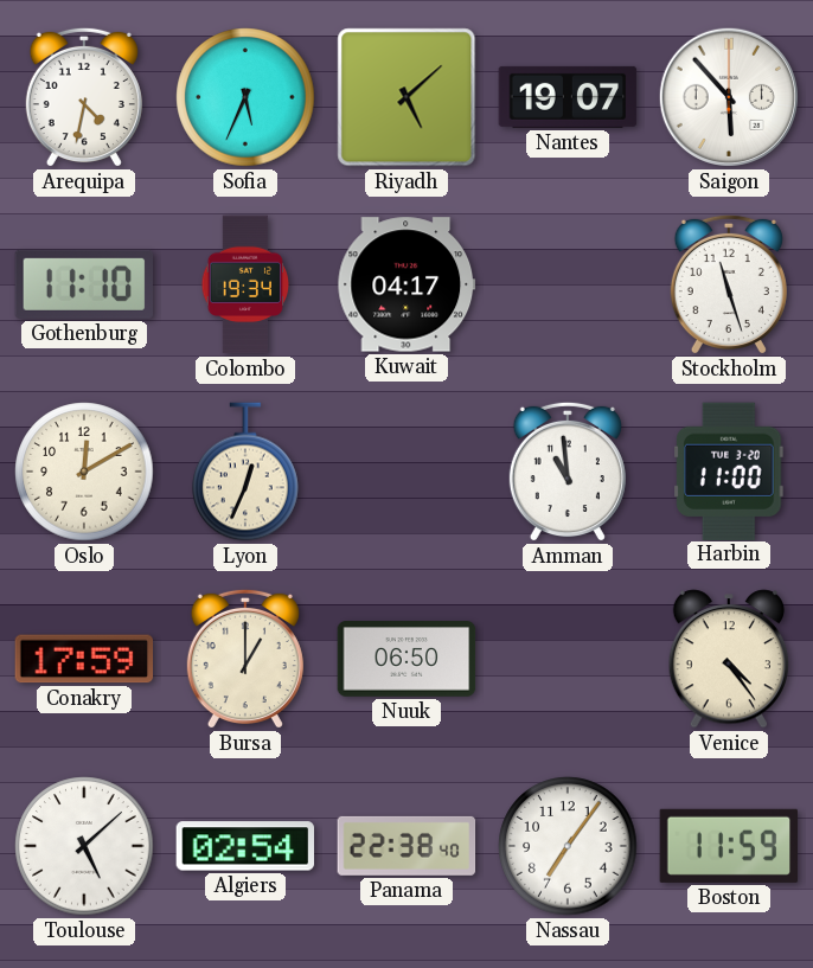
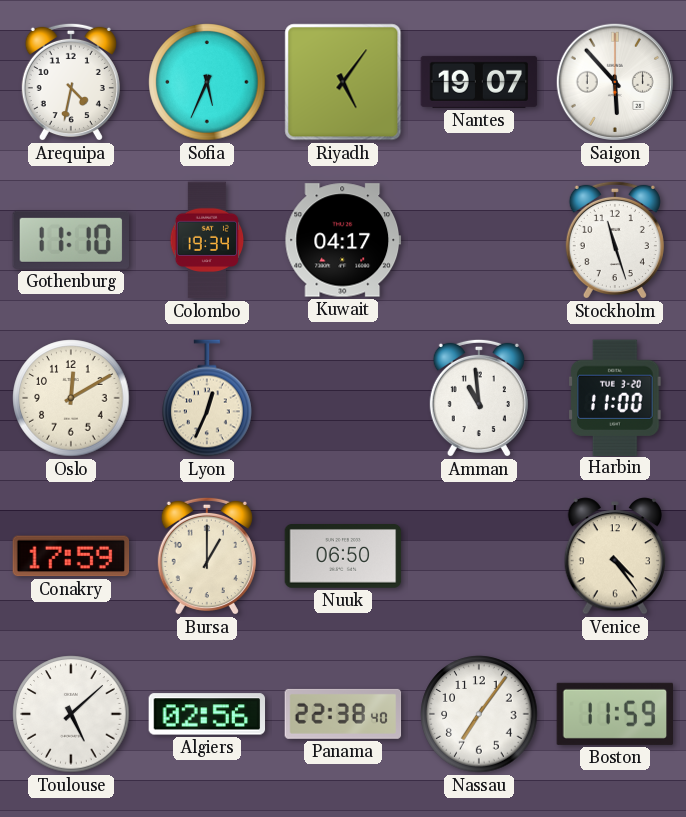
Riyadh: 5:08 -> 5:06 (343, 82)
Algiers: 02:54 -> 02:56 (207, 714)
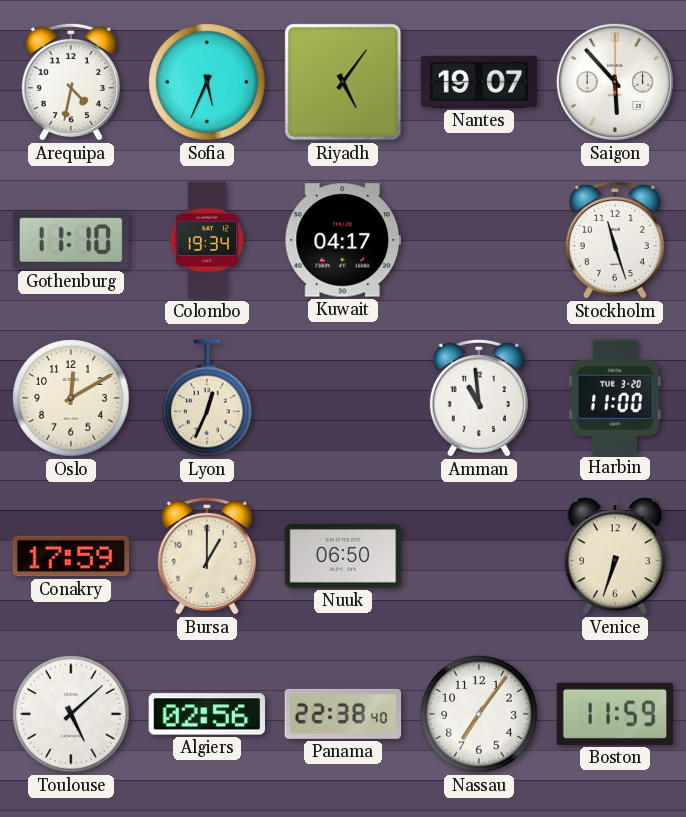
Venice: 4:24 -> 6:33 (615, 556)
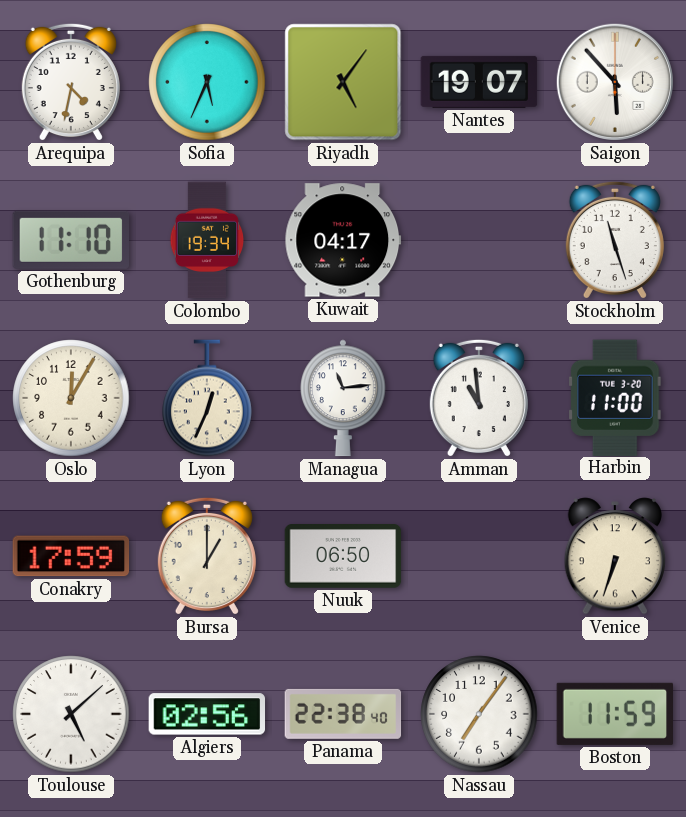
Oslo: 12:10 -> 12:05 (71, 398)
Managua: none -> 11:14 (343, 398)
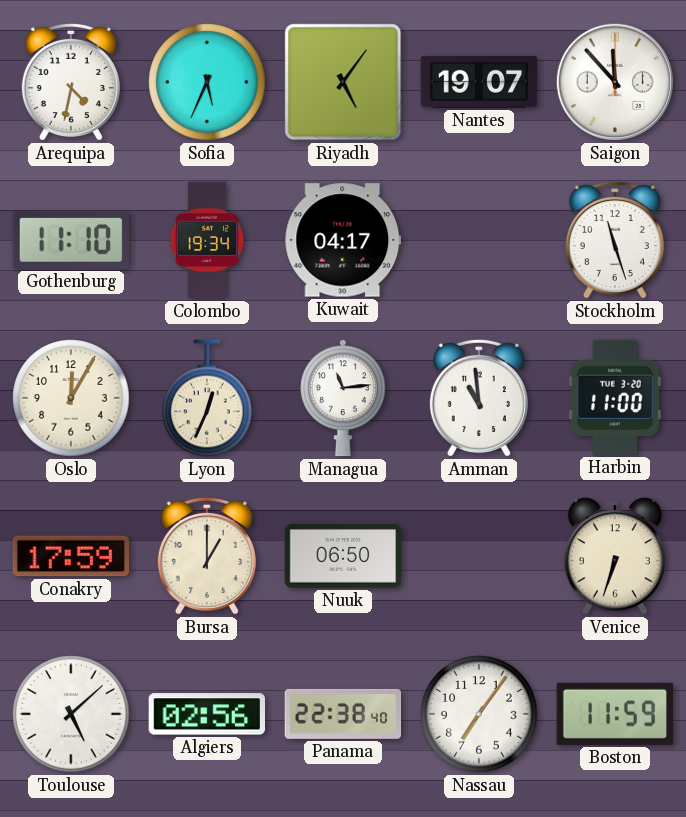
Saigon: 5:53 -> 11:53 (615, 82)
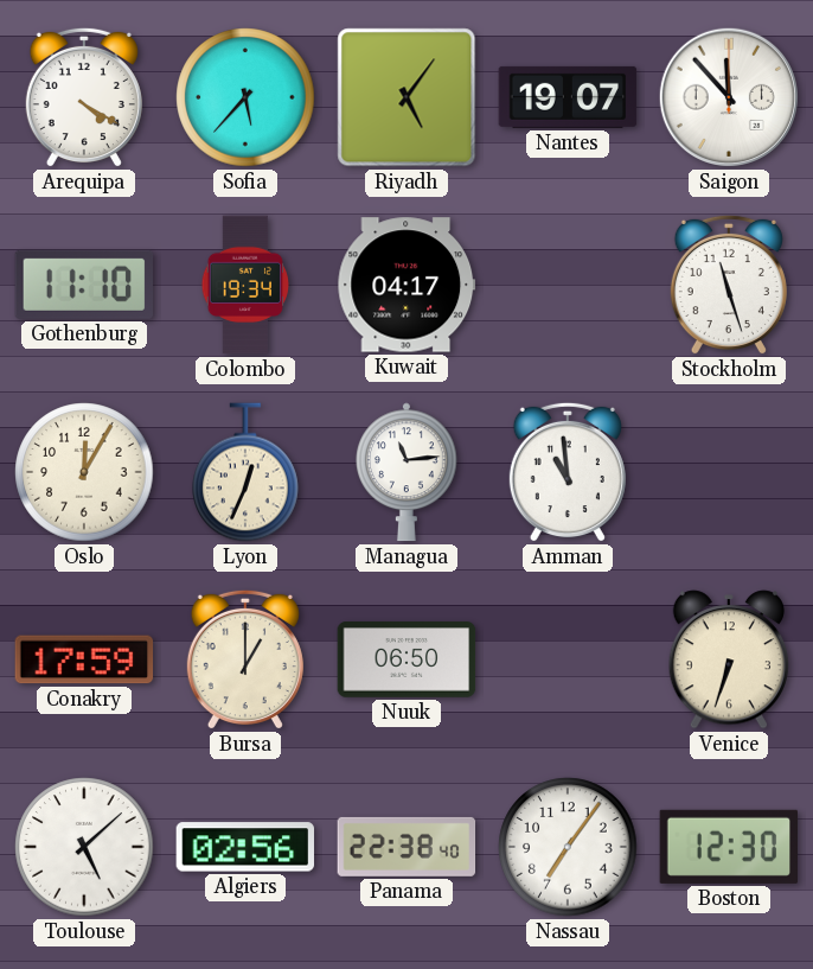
Arequipa: 4:32 -> 4:20 (84, 97)
Sofia: 5:34 -> 5:37 (245, 97)
Harbin: 11:00 -> none (615, 397)
Boston: 11:59 -> 12:30 (729, 847)
